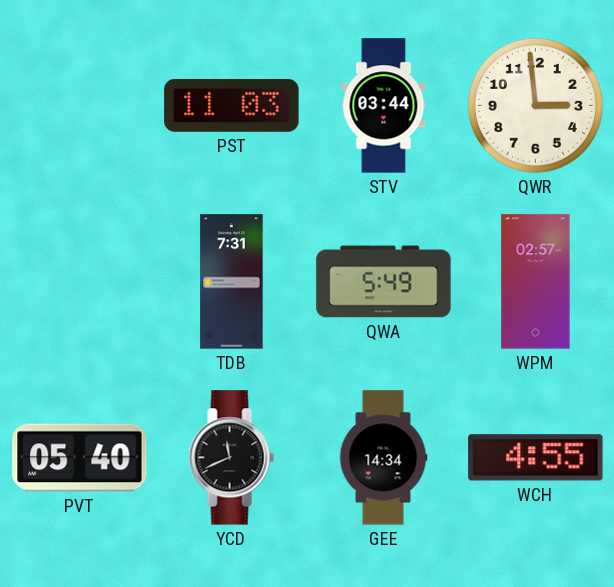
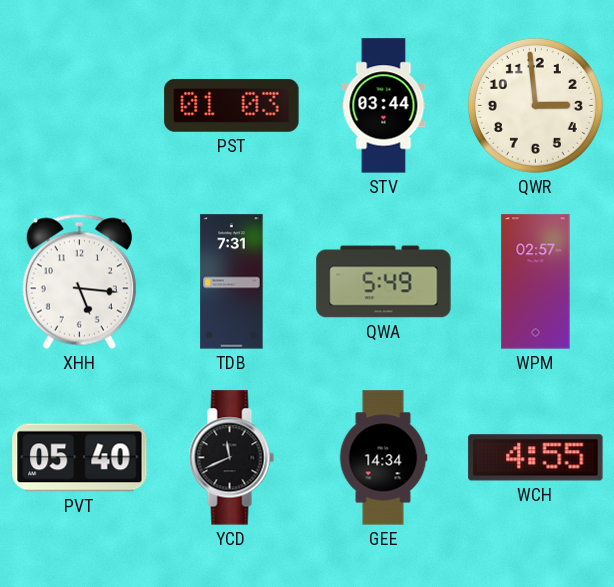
PST: 11:03 -> 01:03 (232, 106)
XHH: none -> 5:16 (79, 281)
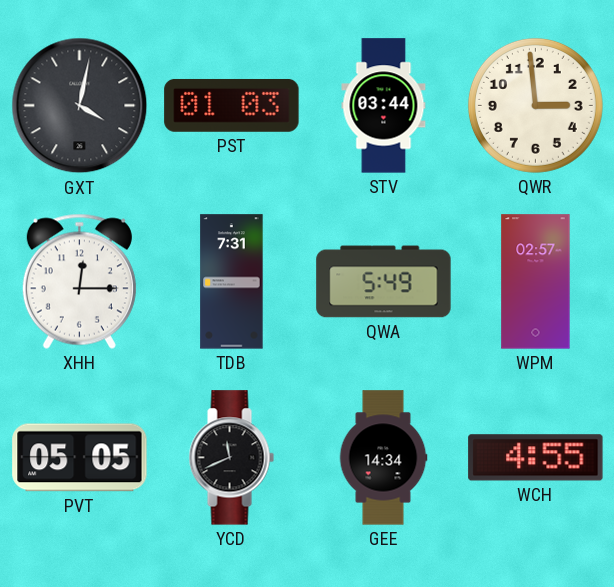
GXT: none -> 4:02 (80, 106)
XHH: 5:16 -> 12:15 (79, 281)
PVT: 05:40 -> 05:05 (80, 458)
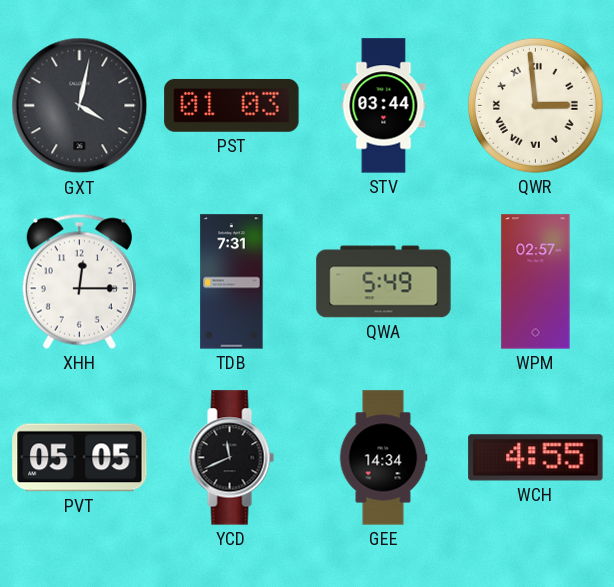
QWR numerals: Arabic -> Roman (535, 105)
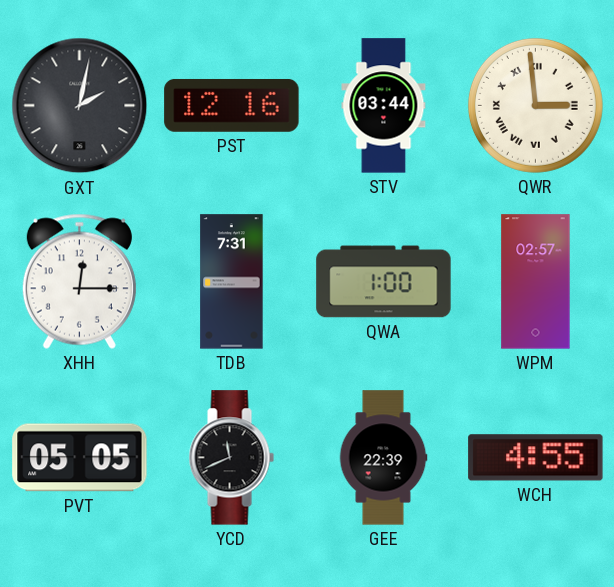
GXT: 4:02 -> 2:02 (80, 106)
PST: 01:03 -> 12:16 (232, 106)
QWA: 5:49 -> 1:00 (384, 282)
GEE: 14:34 -> 22:39 (383, 458)
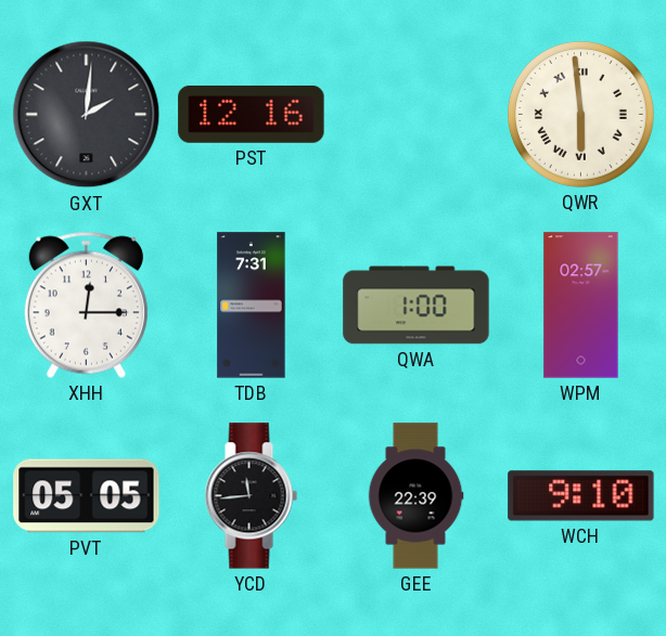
GXT: 2:02 -> 2:01 (87, 115)
STV: 03:44 -> none (384, 106)
QWR: 2:59 -> 5:59 (580, 114)
YCD: 11:41 -> 11:44 (251, 496)
WCH: 4:55 -> 9:10 (581, 496)
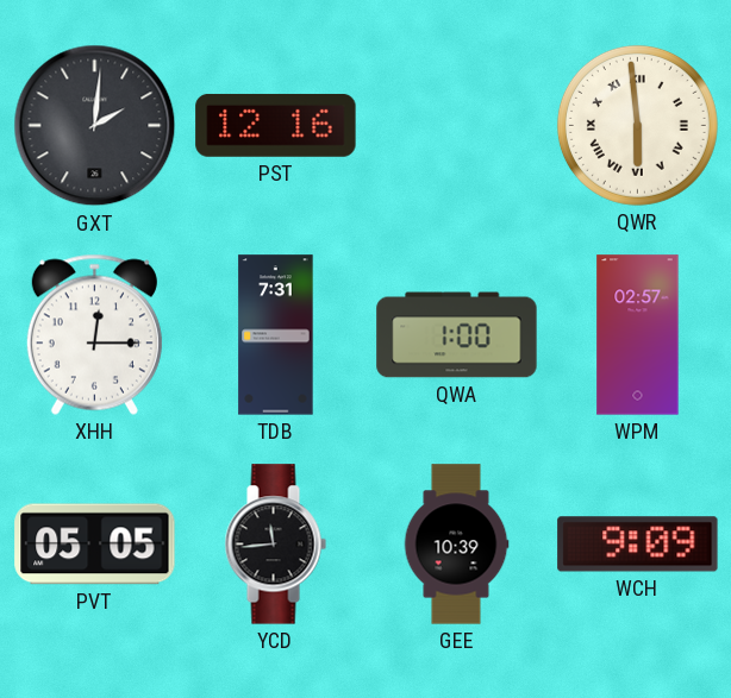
GEE: 22:39 -> 10:39 (456, 545)
WCH: 9:10 -> 9:09 (638, 545)
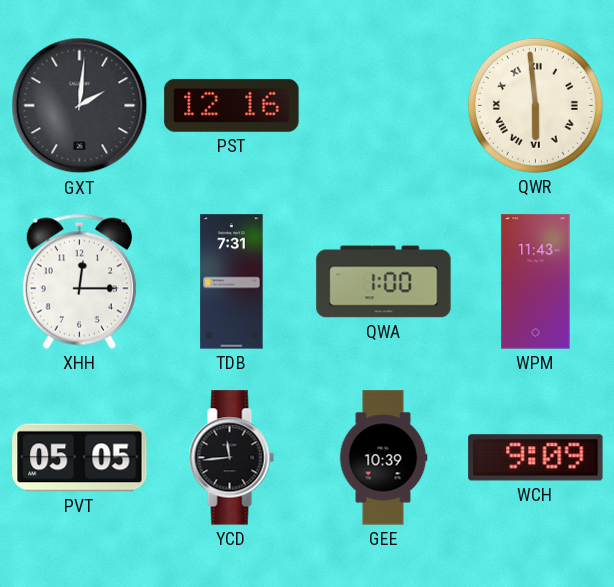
WPM: 02:57 -> 11:43 (536, 282)
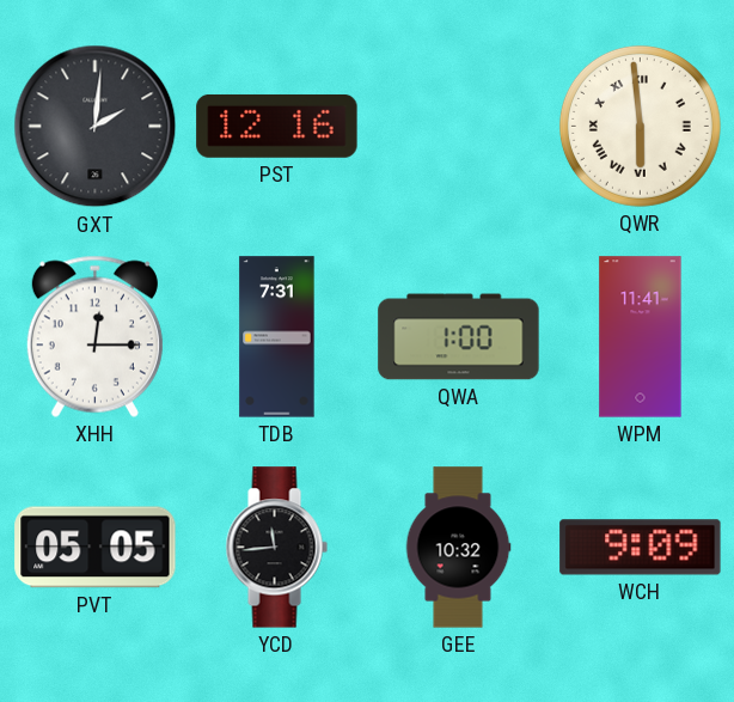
WPM: 11:43 -> 11:41 (641, 337)
GEE: 10:39 -> 10:32 (458, 548)
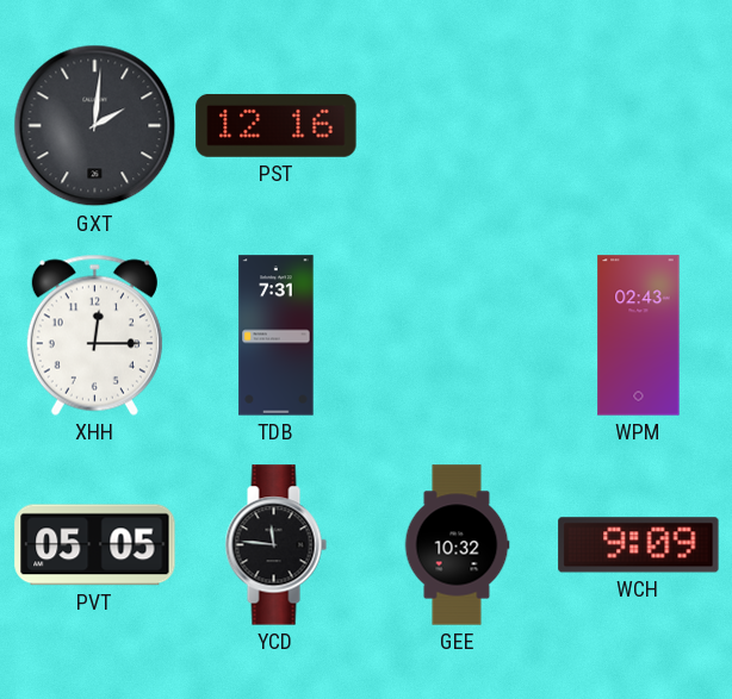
QWR: 5:59 -> none (640, 126)
QWA: 1:00 -> none (459, 337)
WPM: 11:41 -> 02:43 (639, 336)
YCD: 11:44 -> 11:46 (275, 545)
